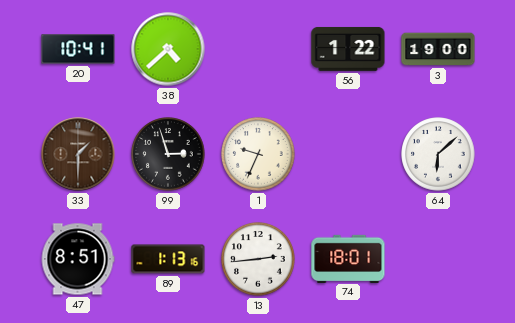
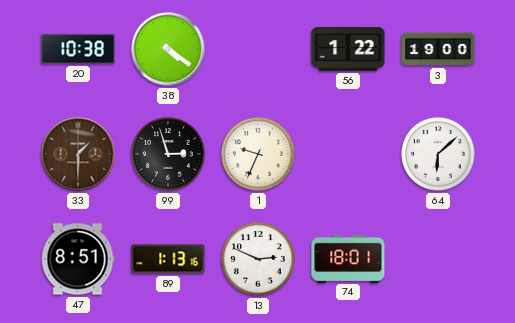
20: 10:41 -> 10:38 (78, 49)
38: 4:38 -> 4:21 (168, 49)
13: 2:44 -> 2:49 (258, 259)
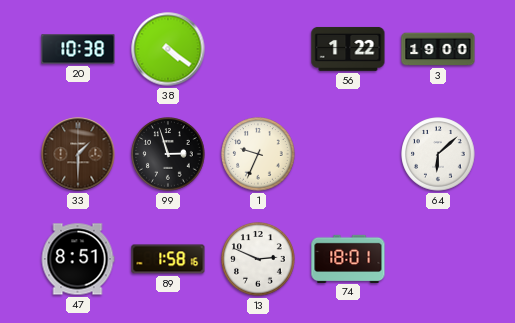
89: 1:13 -> 1:58 (168, 259)
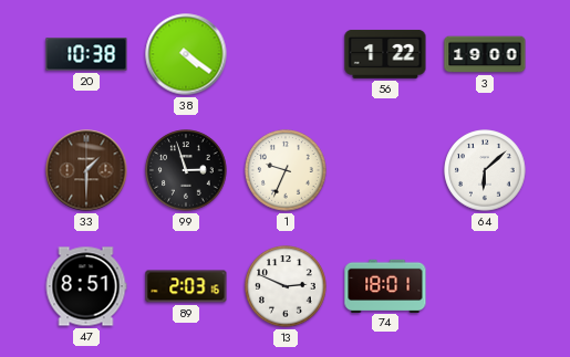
89: 1:58 -> 2:03 (186, 286)
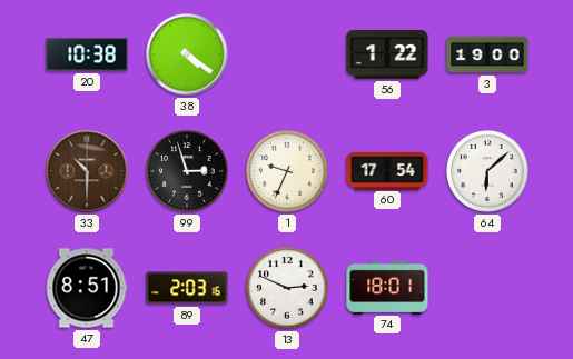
33: 1:30 -> 10:30 (87, 171)
60: none -> 17:54 (387, 170)
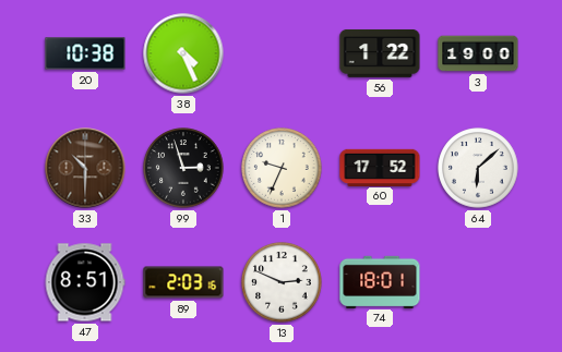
38: 4:21 -> 4:26 (183, 53)
60: 17:54 -> 17:52 (380, 167)
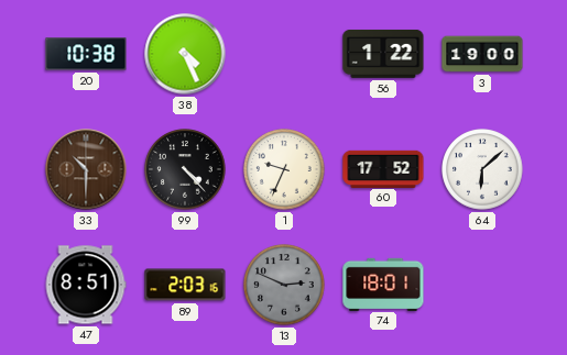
99: 2:57 -> 4:23 (185, 169)
13 dial: white -> grey (284, 285)
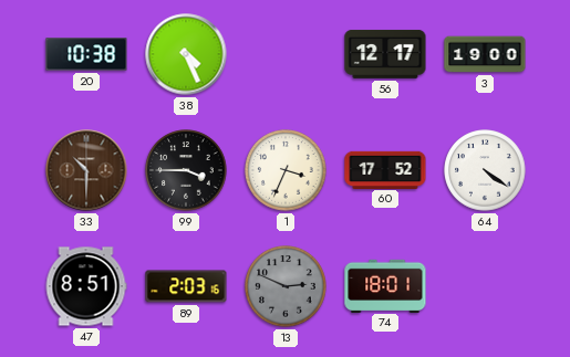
56: 1:22 -> 12:17 (385, 54)
99: 4:23 -> 3:45 (186, 170)
1: 9:34 -> 3:34 (286, 170)
64: 6:08 -> 4:21 (485, 170)
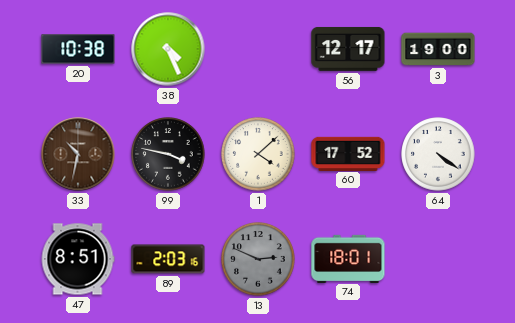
33: 10:30 -> 10:32 (78, 154)
99: 3:45 -> 3:47 (168, 154)
1: 3:34 -> 4:08 (258, 154)
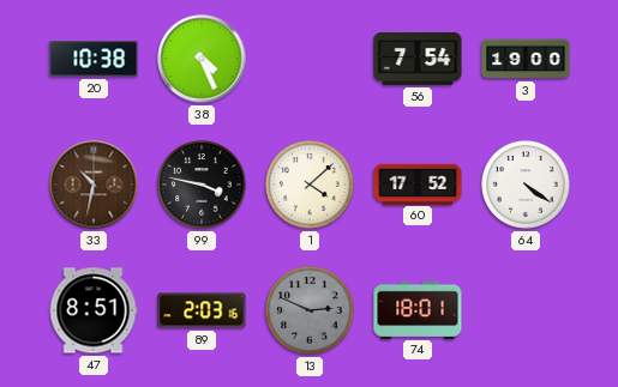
56: 12:17 -> 7:54 (418, 59)
